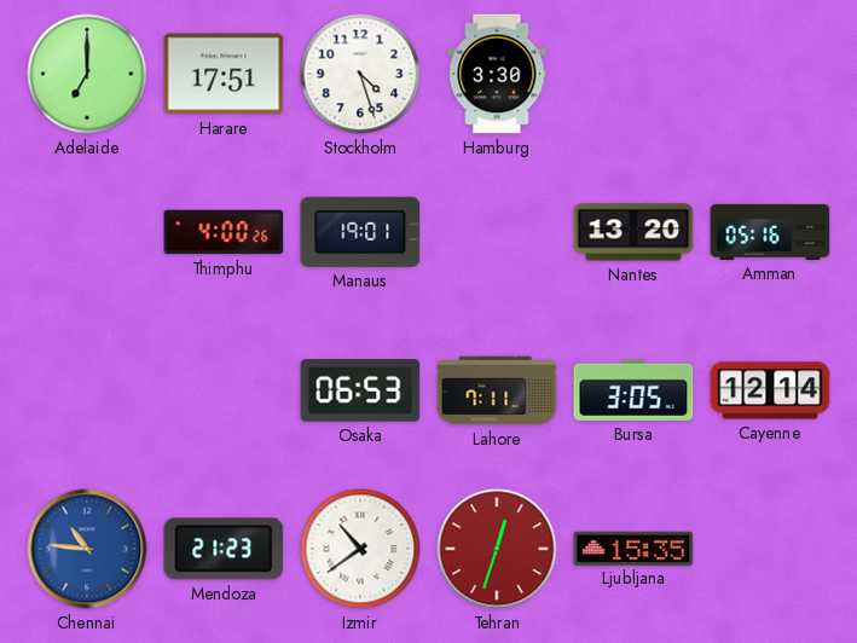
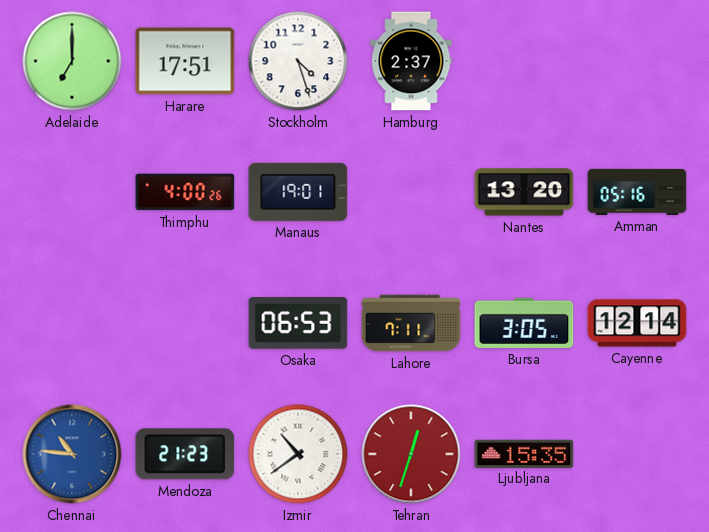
Hamburg: 3:30 -> 2:37 (411, 61)
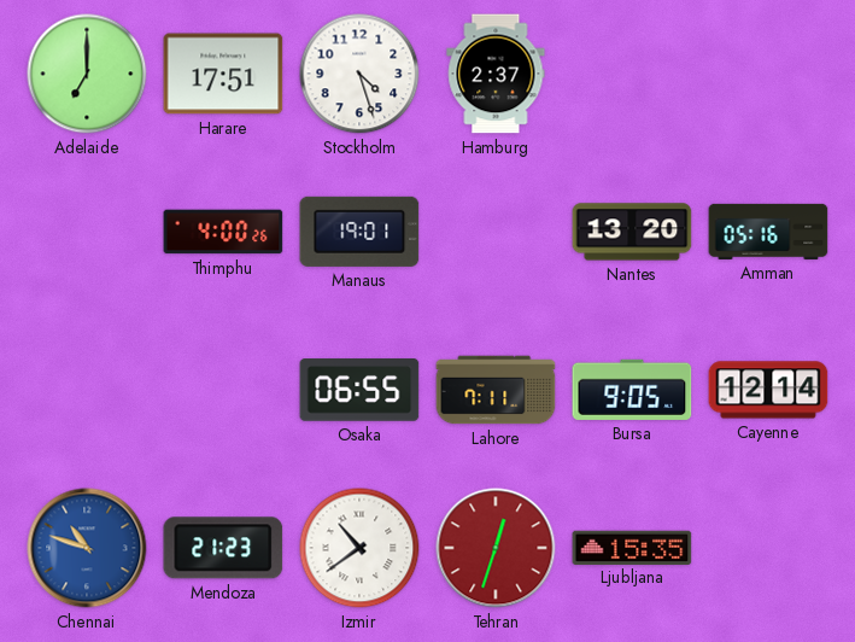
Osaka: 06:53 -> 06:55 (359, 390)
Bursa: 3:05 -> 9:05 (632, 390)
Chennai: 10:46 -> 10:48 (87, 548)
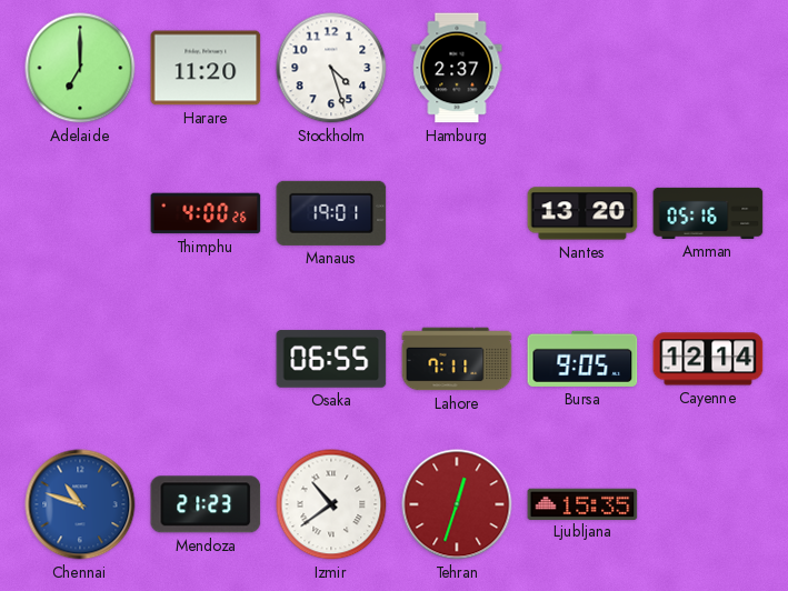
Harare: 17:51 -> 11:20 (206, 68)
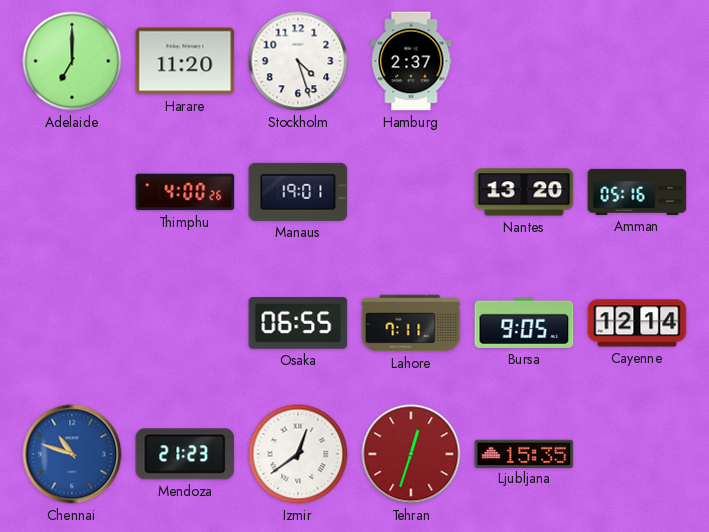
Izmir: 10:39 -> 12:39 (298, 454)
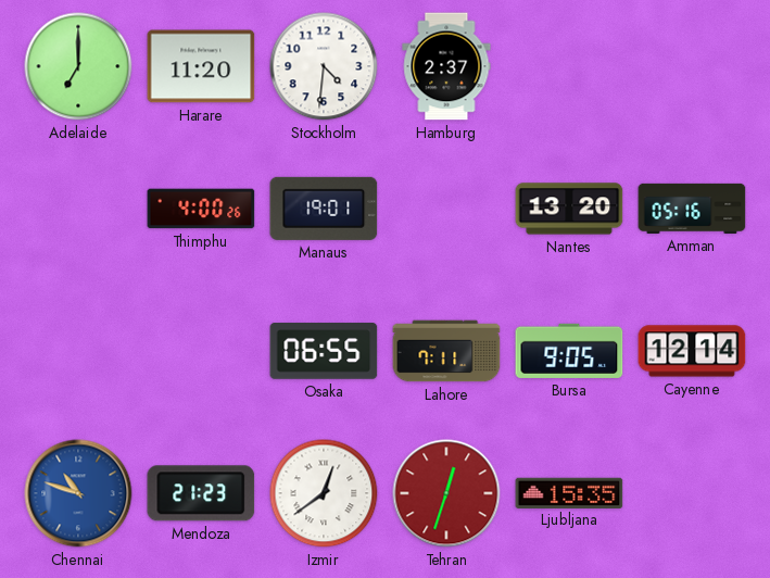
Stockholm: 4:27 -> 4:31 (324, 66)
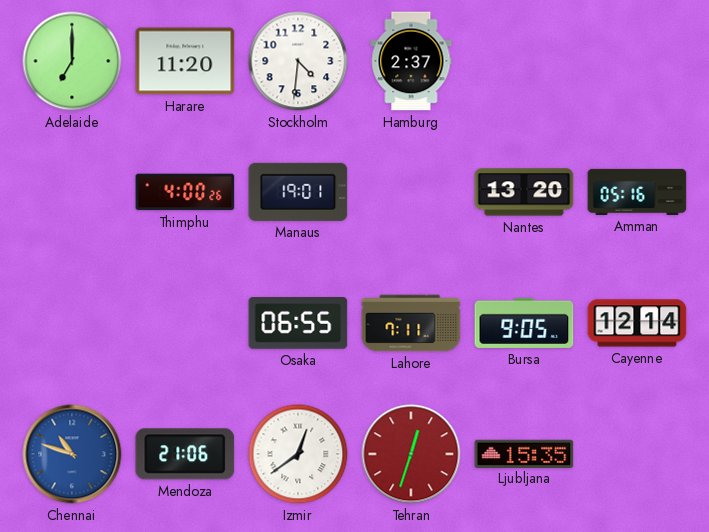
Mendoza: 21:23 -> 21:06 (185, 454)
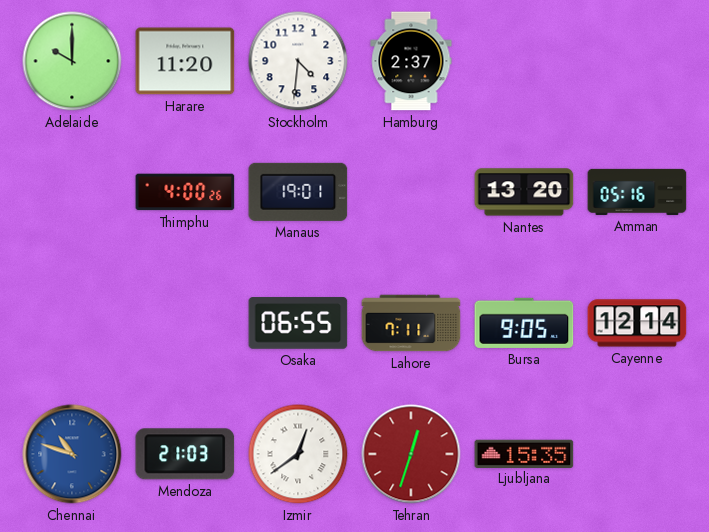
Adelaide: 7:00 -> 10:00 (72, 61)
Mendoza: 21:06 -> 21:03 (185, 454)
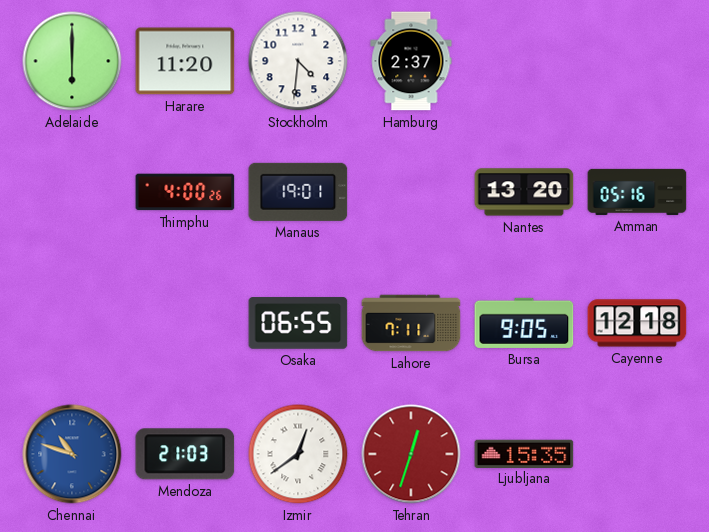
Adelaide: 10:00 -> 6:00 (72, 61)
Cayenne: 12:14 -> 12:18 (637, 323)
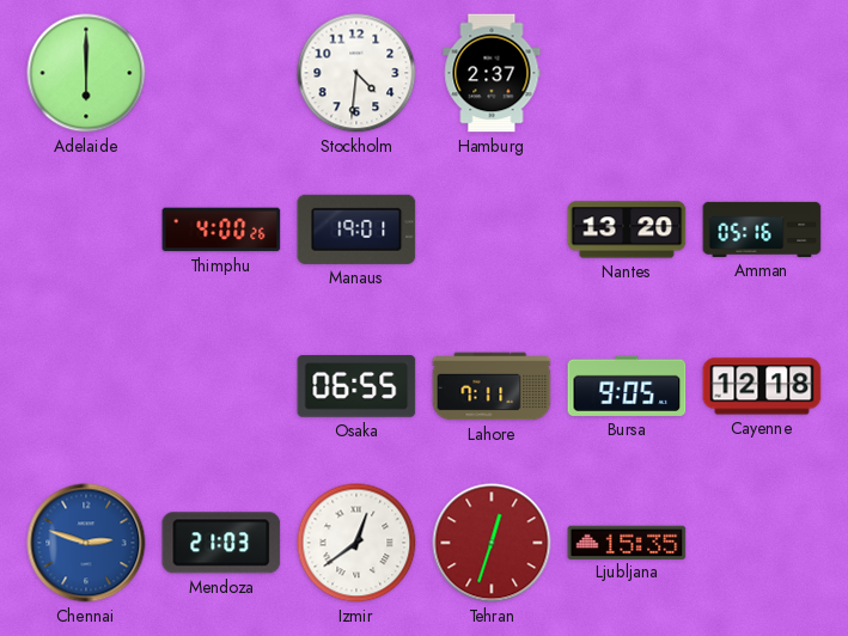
Harare: 11:20 -> none (185, 61)
Chennai: 10:48 -> 2:48 (86, 543)
